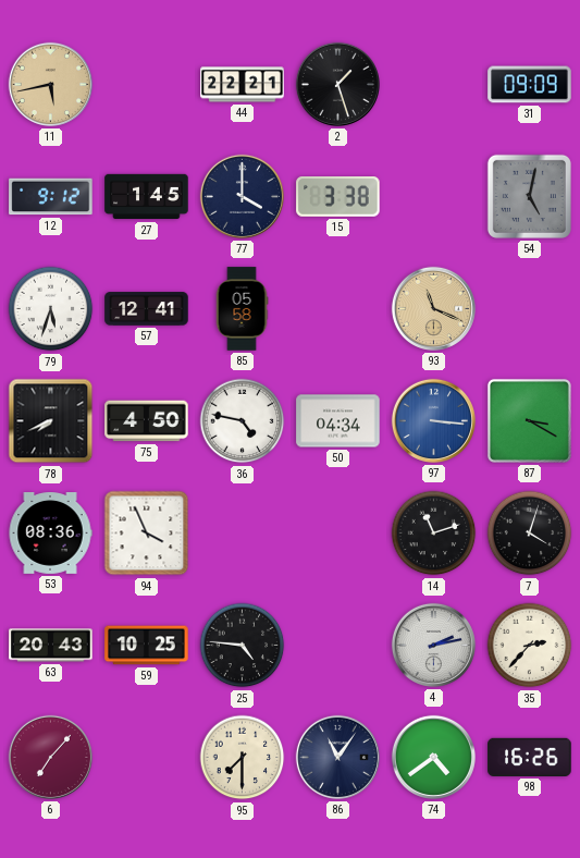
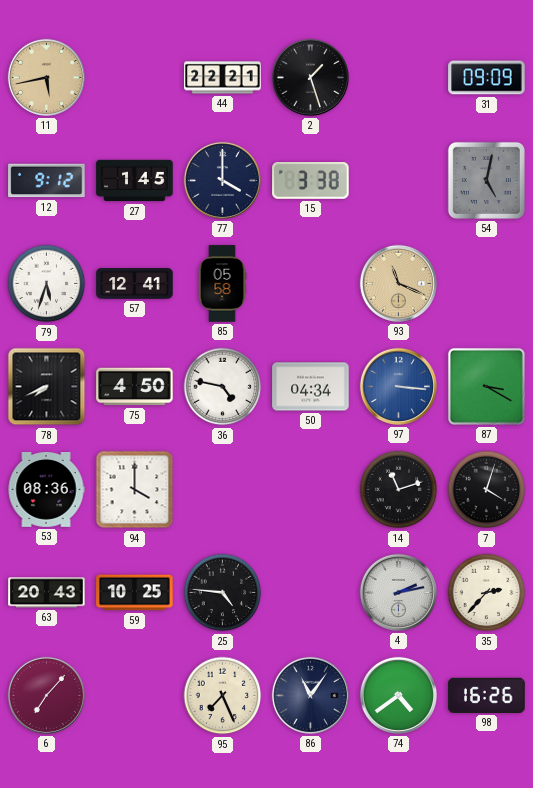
94: 3:56 -> 4:00 (135, 490)
95: 7:30 -> 7:26 (223, 696)
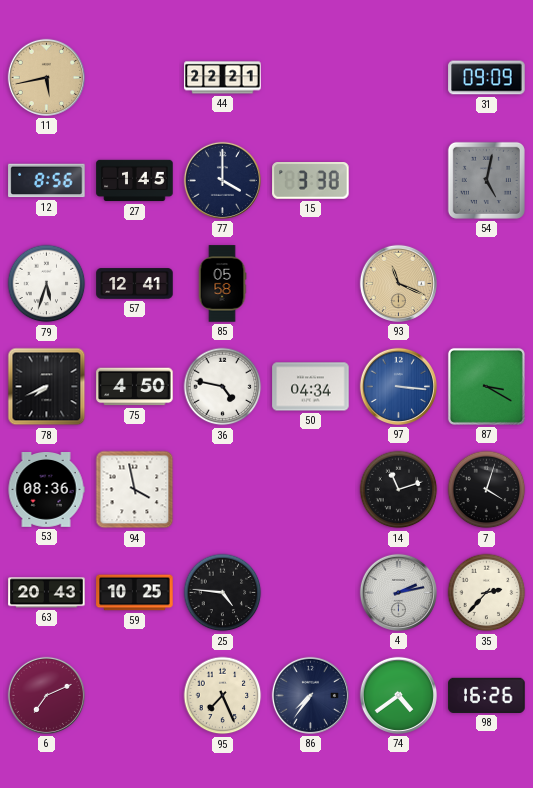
2: 1:27 -> none (310, 77)
12: 9:12 -> 8:56 (47, 181)
94: 4:00 -> 3:58 (135, 490)
6: 7:07 -> 7:11 (46, 695)
86: 11:06 -> 7:36 (310, 695)
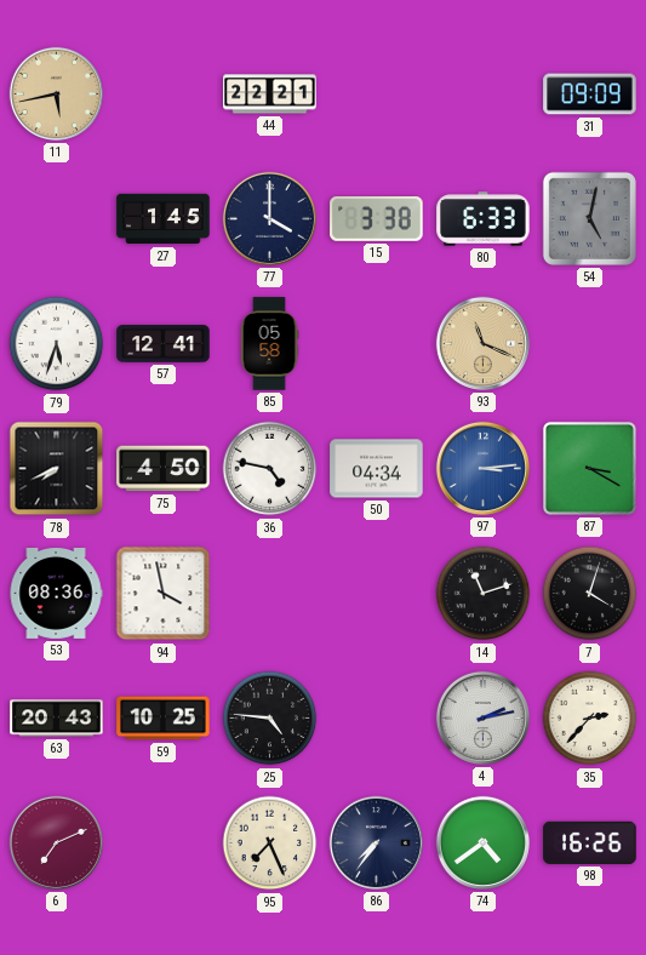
12: 8:56 -> none (47, 181)
80: none -> 6:33 (484, 219)
97: 3:16 -> 3:14 (482, 468)
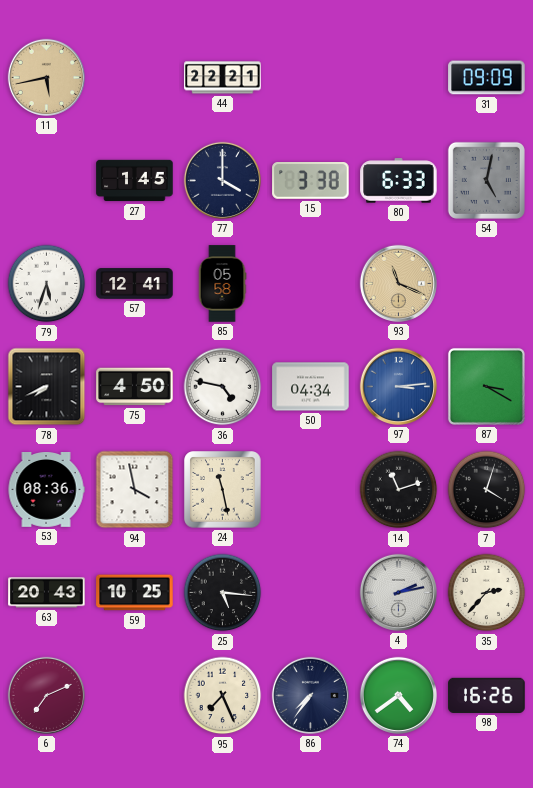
24: none -> 11:28 (223, 490)
25: 4:46 -> 5:16 (223, 593)
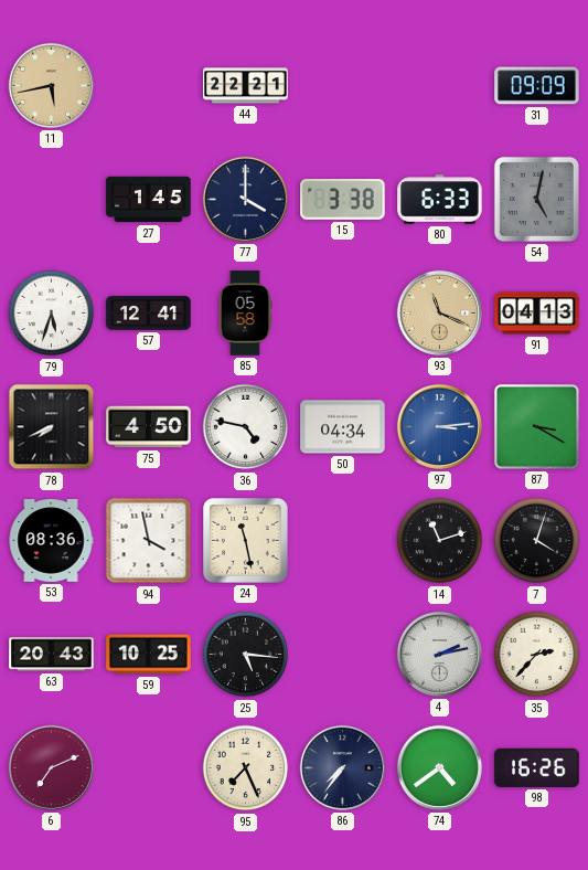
91: none -> 04:13 (537, 314)
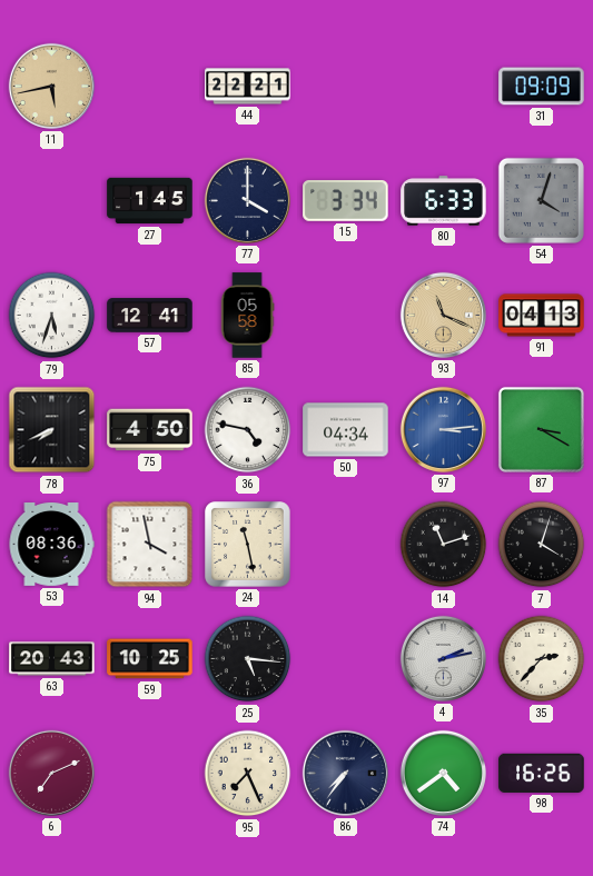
15: 3:38 -> 3:34 (346, 201)
54: 5:02 -> 4:03 (541, 200)
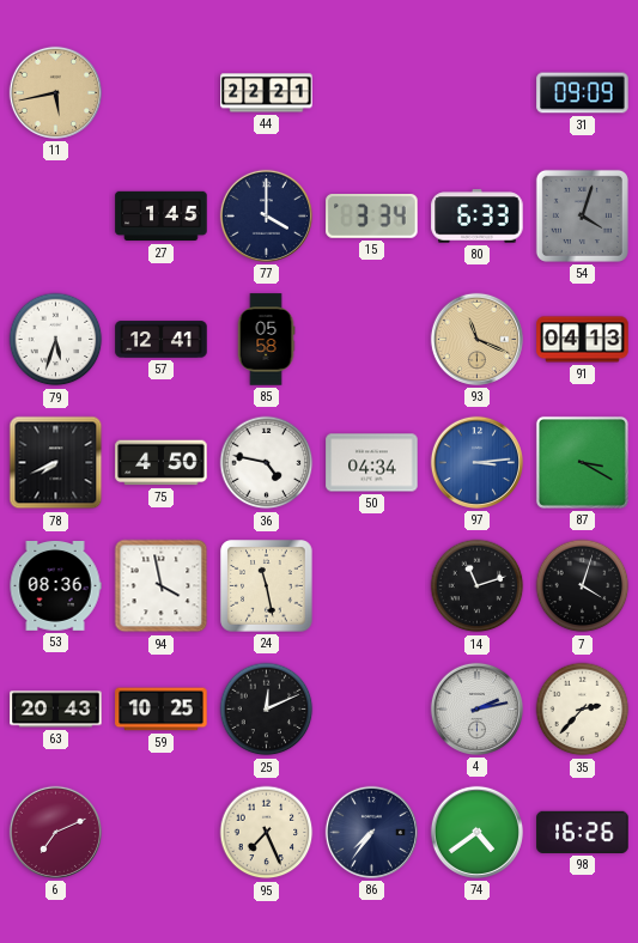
25: 5:16 -> 12:11 (267, 710)
